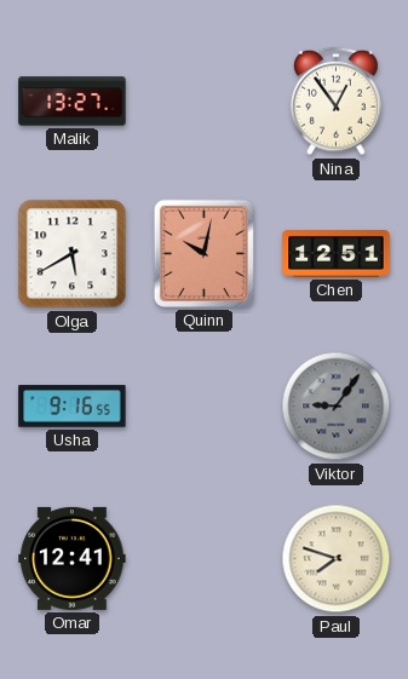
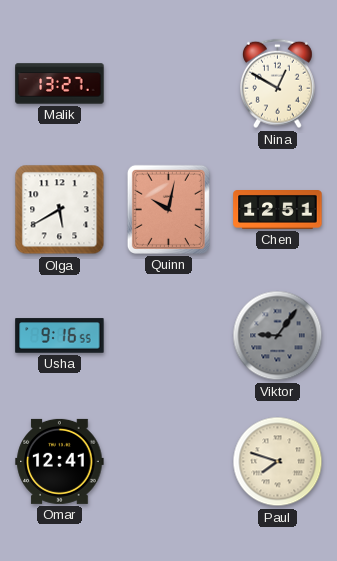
Nina: 12:54 -> 12:50 (277, 84)
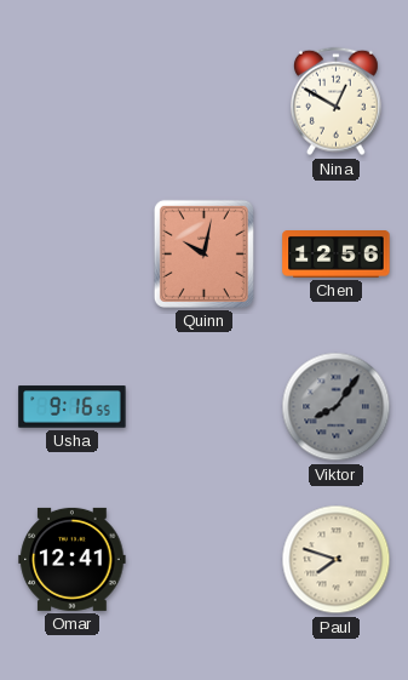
Malik: 13:27 -> none (60, 84)
Olga: 5:40 -> none (60, 210)
Chen: 12:51 -> 12:56 (337, 255)
Viktor: 9:06 -> 8:06 (337, 407)
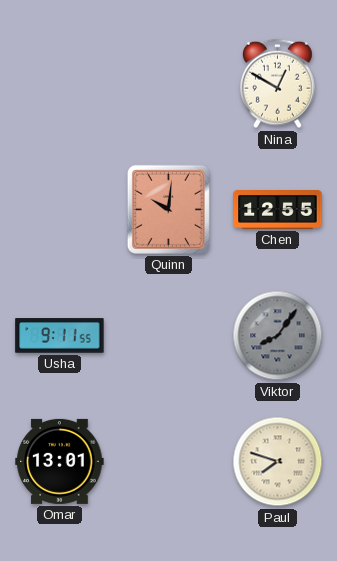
Quinn: 10:02 -> 10:01 (168, 209)
Chen: 12:56 -> 12:55 (278, 210)
Usha: 9:16 -> 9:11 (60, 336)
Omar: 12:41 -> 13:01 (60, 461)
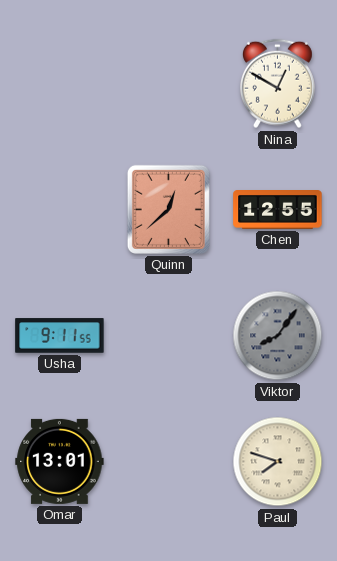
Quinn: 10:01 -> 12:38 (168, 209)
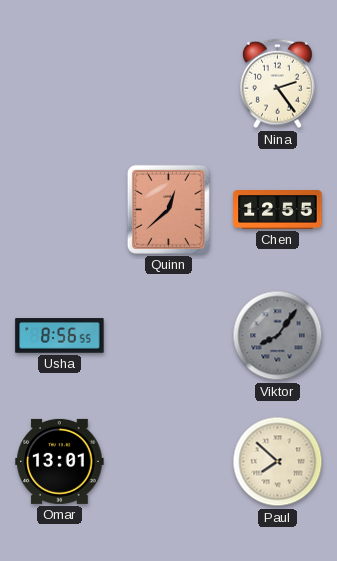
Nina: 12:50 -> 2:24 (277, 84)
Usha: 9:11 -> 8:56 (60, 336)
Paul: 7:48 -> 7:52 (278, 462)
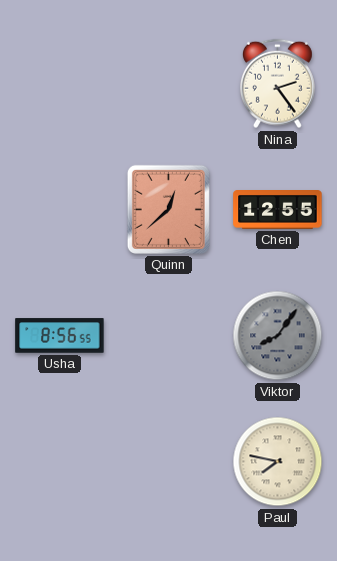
Omar: 13:01 -> none (60, 461)
Paul: 7:52 -> 7:47 (278, 462)
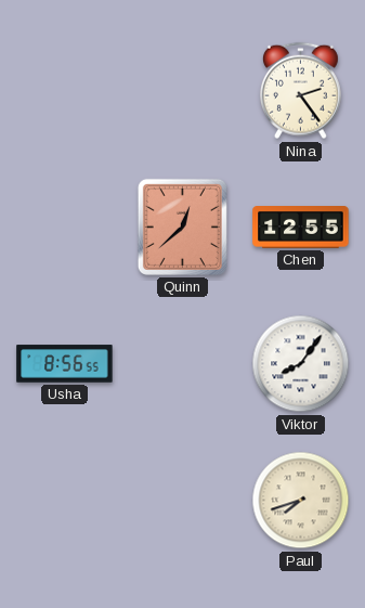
Viktor dial: grey -> white (301, 364)
Paul: 7:47 -> 7:42 (301, 501)
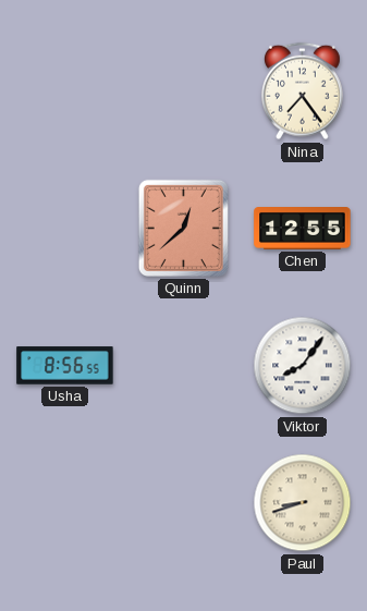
Nina: 2:24 -> 7:24 (302, 91)
Paul: 7:42 -> 8:42 (303, 503)
